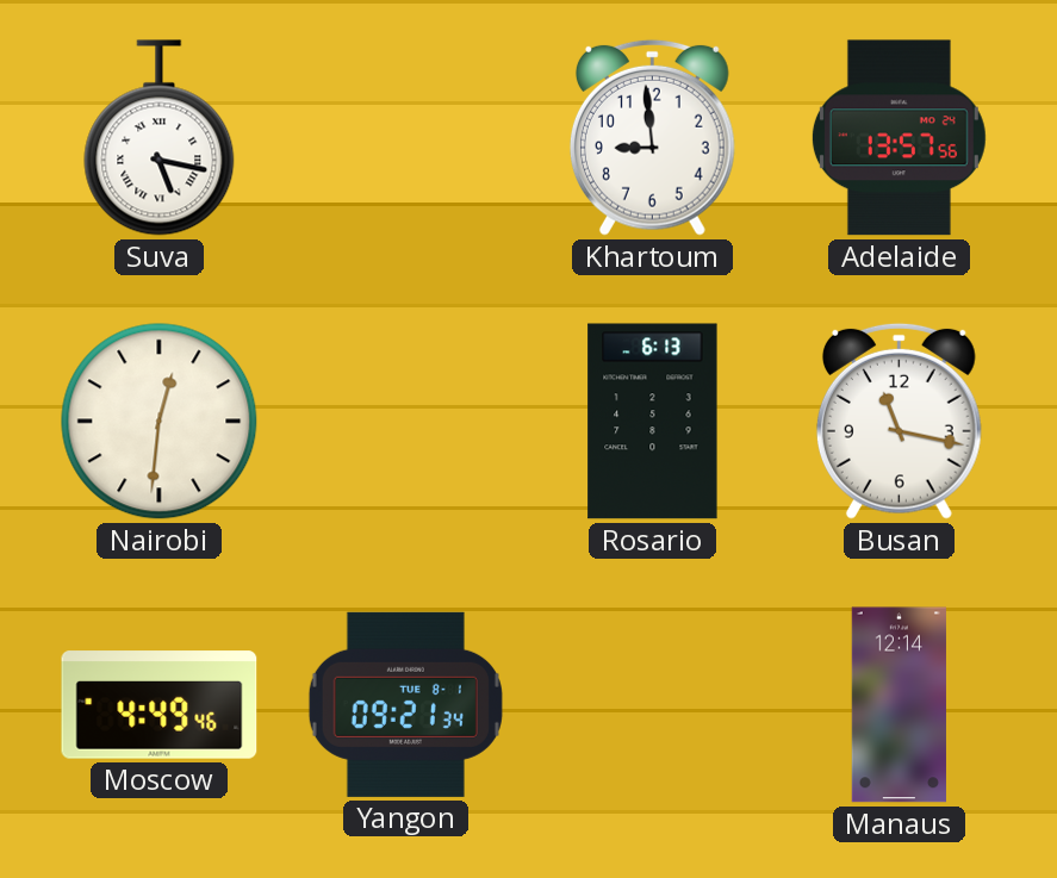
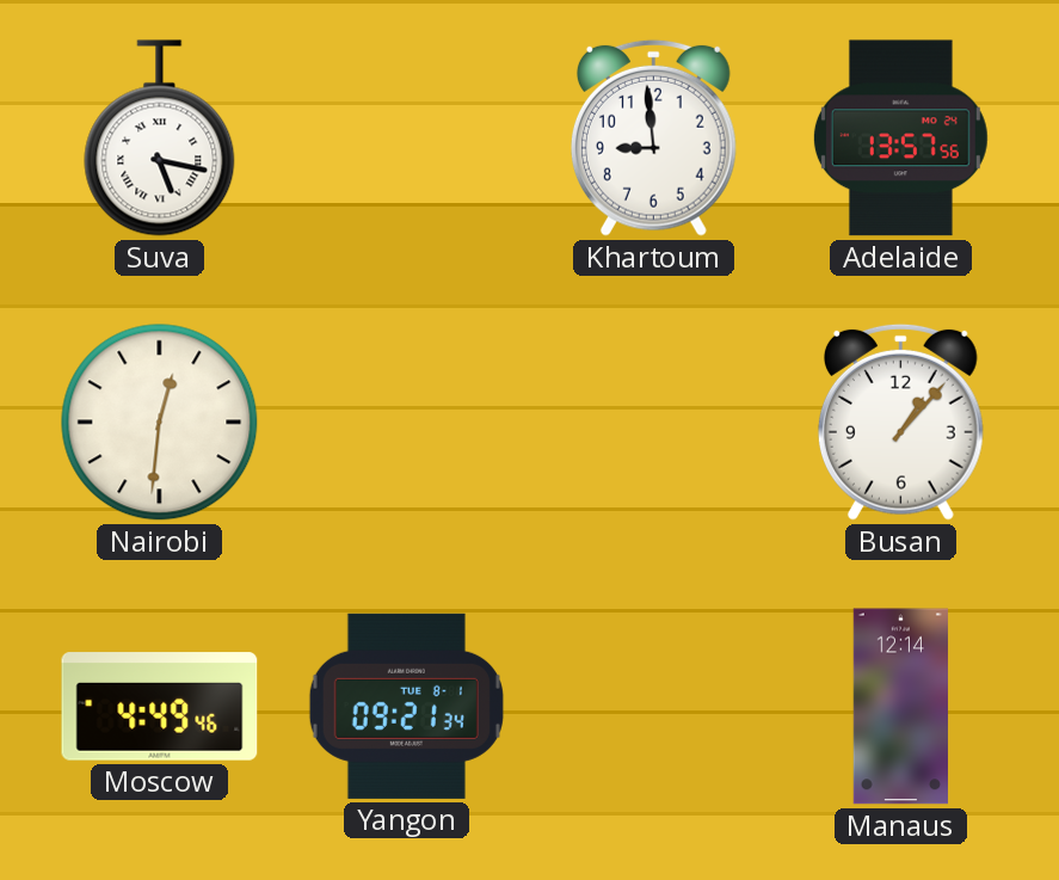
Rosario: 6:13 -> none (653, 422)
Busan: 11:17 -> 1:07 (900, 421)
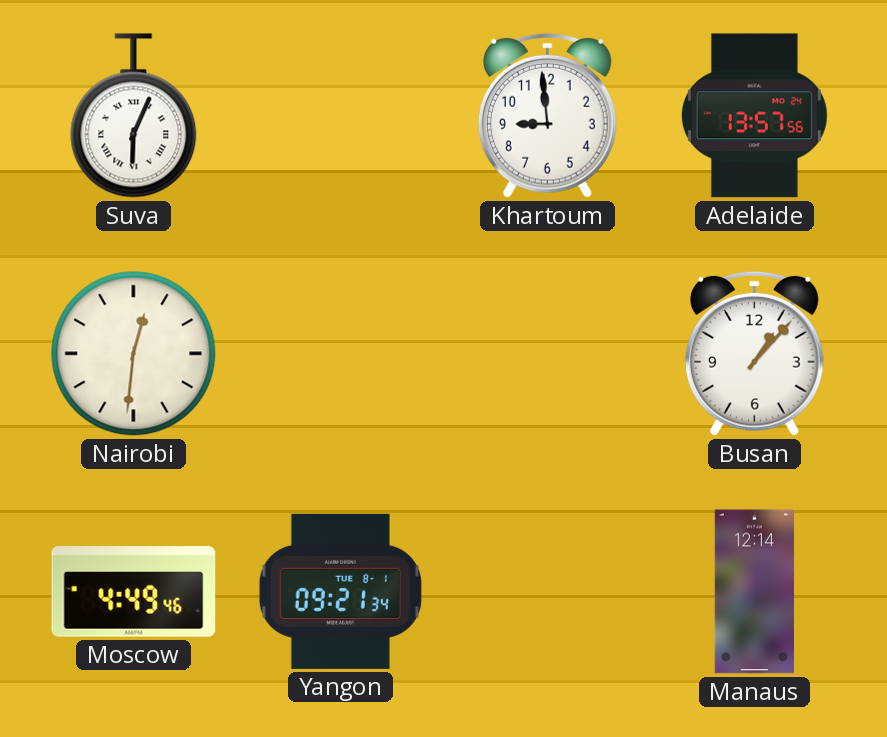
Suva: 5:17 -> 6:04 (134, 116)
